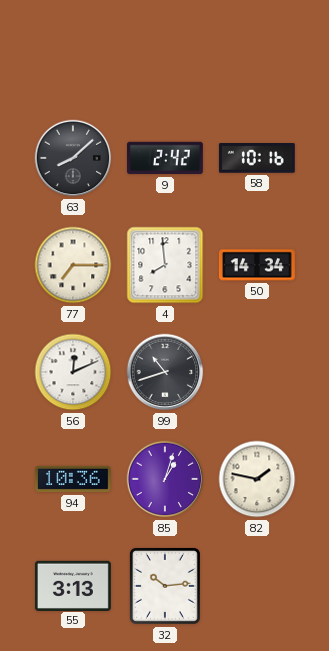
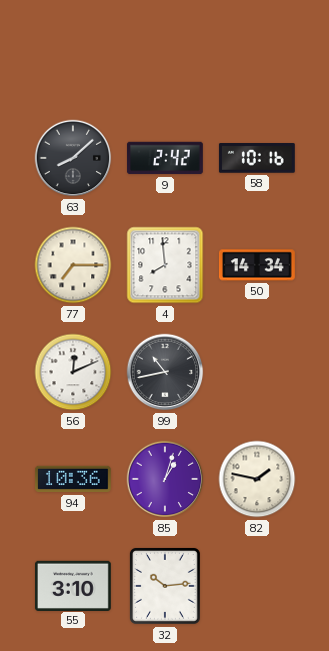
99: 10:42 -> 10:43 (165, 372)
55: 3:13 -> 3:10 (73, 585)
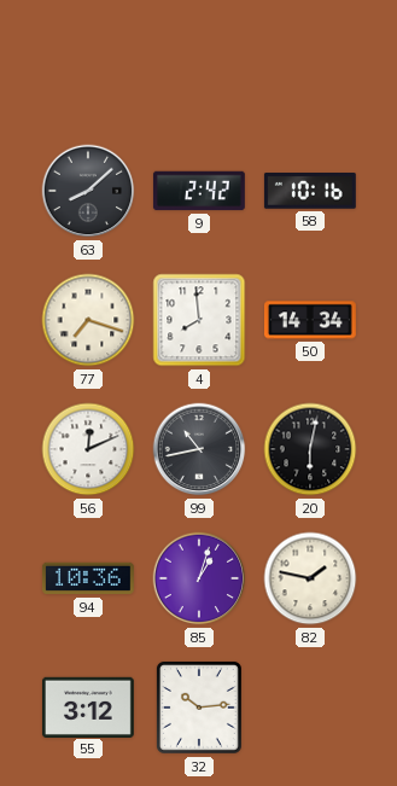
77: 7:15 -> 7:18 (88, 320)
20: none -> 6:02 (310, 449)
55: 3:10 -> 3:12 (88, 706)
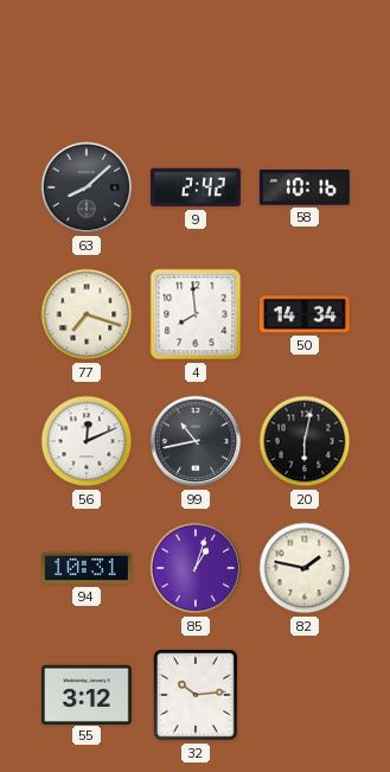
94: 10:36 -> 10:31 (87, 568)
